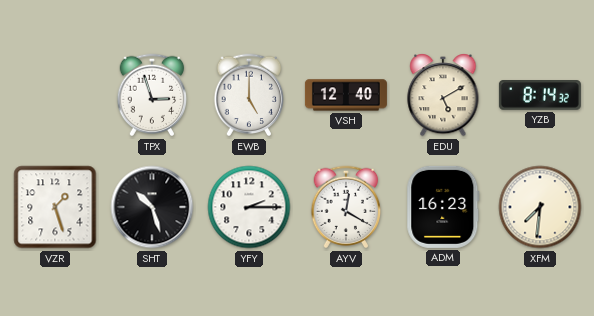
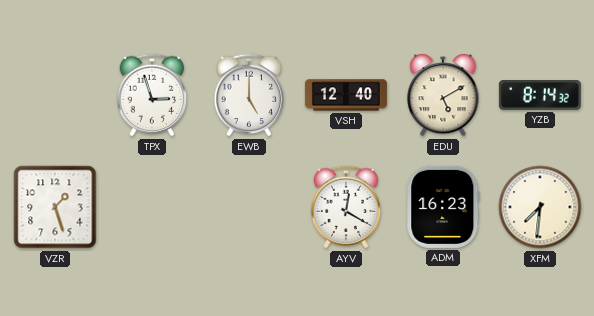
SHT: 10:27 -> none (152, 207)
YFY: 2:15 -> none (249, 207)
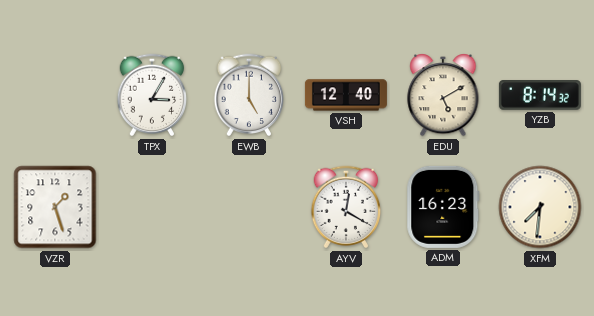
TPX: 2:57 -> 3:05 (152, 95)
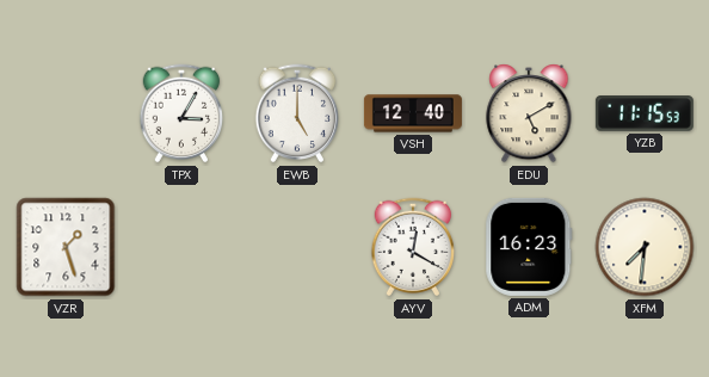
YZB: 8:14 -> 11:15 (645, 113)
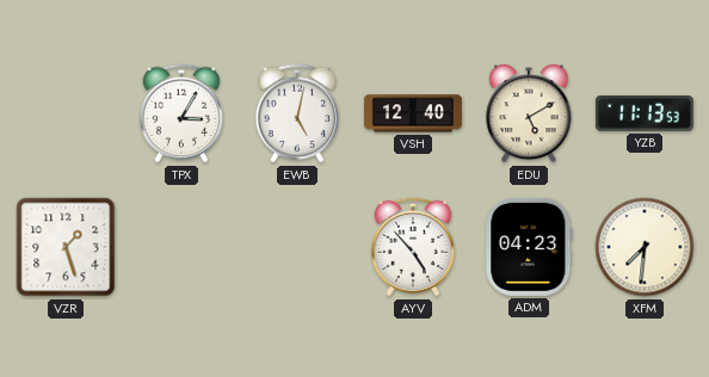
EWB: 5:00 -> 5:02 (297, 113)
YZB: 11:15 -> 11:13 (645, 113)
AYV: 12:20 -> 4:53 (413, 247)
ADM: 16:23 -> 04:23 (529, 247)
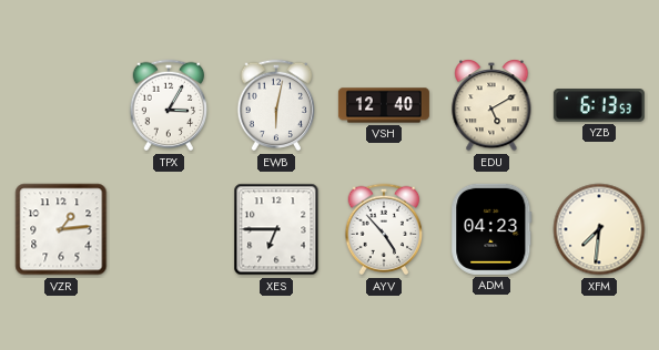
EWB: 5:02 -> 6:02 (276, 105)
YZB: 11:13 -> 6:13 (599, 105)
VZR: 1:27 -> 1:14 (61, 229)
XES: none -> 6:45 (276, 229)
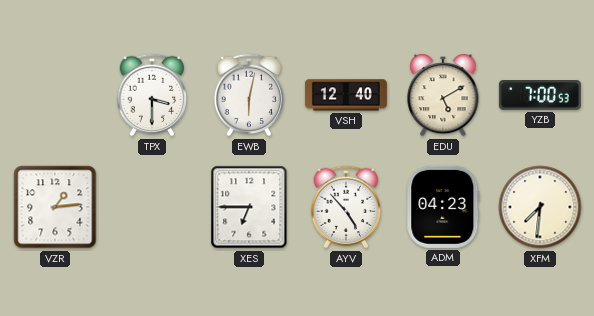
TPX: 3:05 -> 3:30 (152, 95)
YZB: 6:13 -> 7:00 (540, 95)
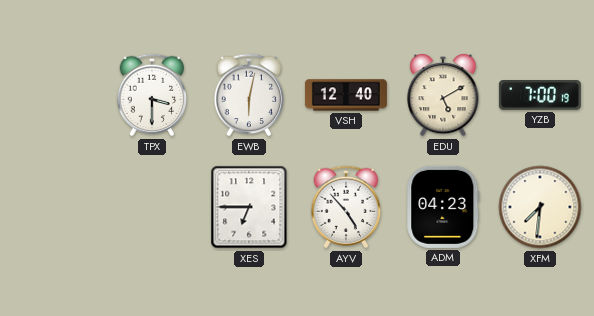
YZB: 7:00:53 -> 7:00:19 (540, 95)
VZR: 1:14 -> none (55, 207)
